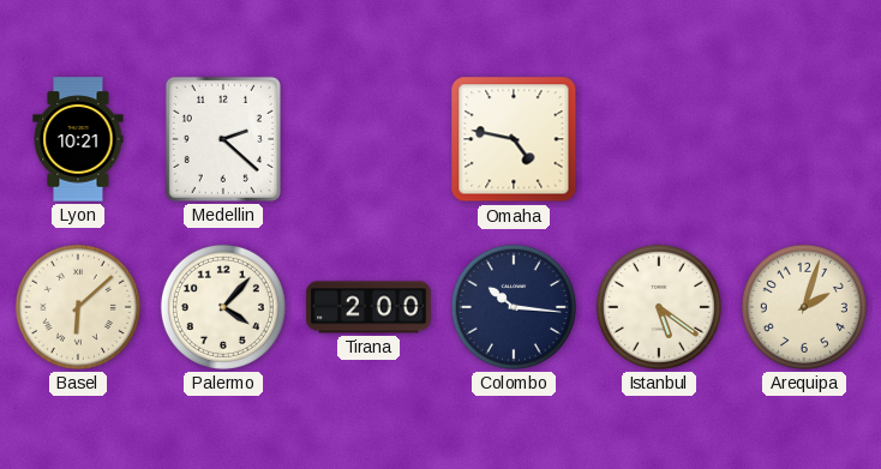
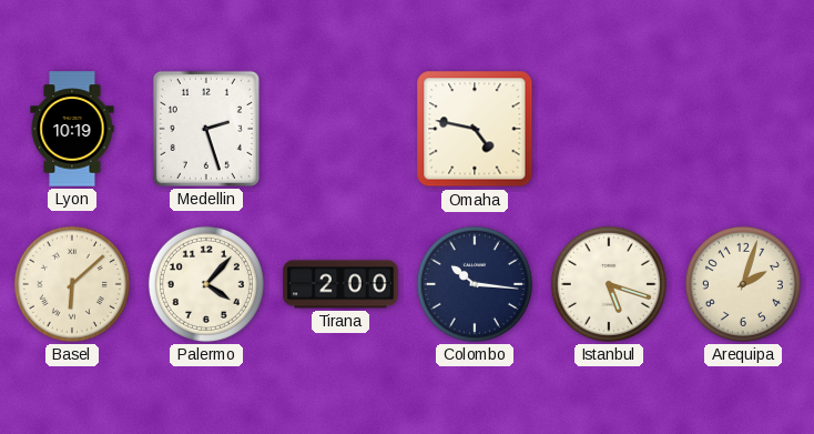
Lyon: 10:21 -> 10:19 (72, 129)
Medellin: 2:22 -> 2:27 (206, 129)
Istanbul: 5:21 -> 5:18 (609, 284)
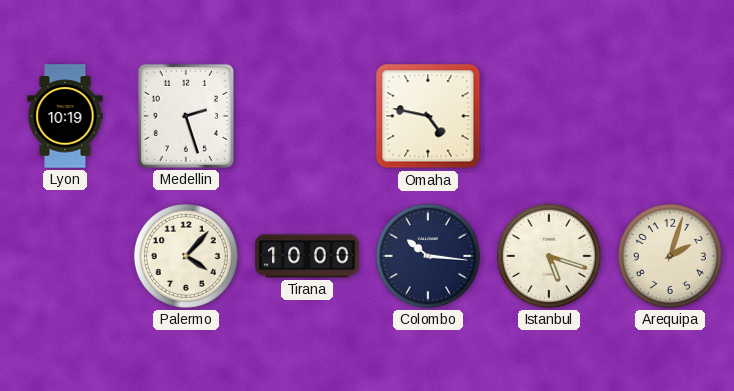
Basel: 6:08 -> none (72, 284)
Tirana: 2:00 -> 10:00 (307, 256)
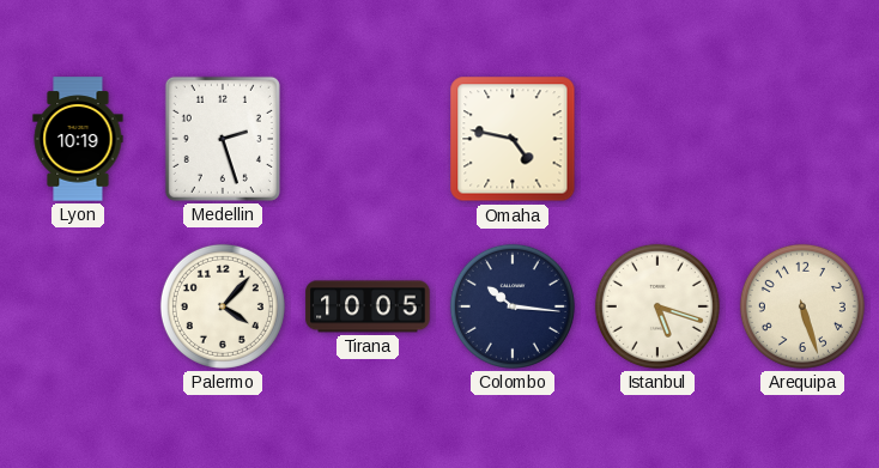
Tirana: 10:00 -> 10:05 (368, 306)
Arequipa: 2:03 -> 5:27 (802, 306)
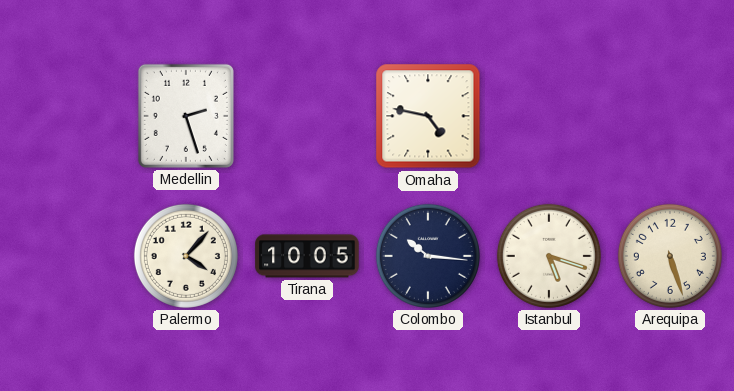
Lyon: 10:19 -> none (78, 139)
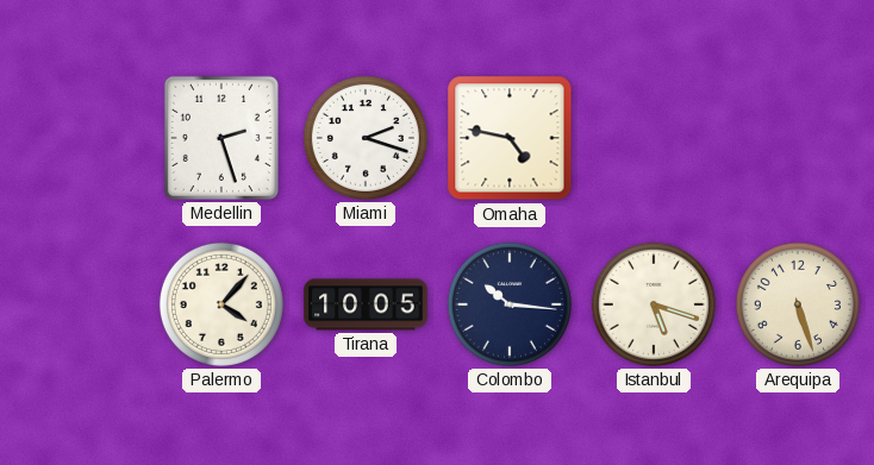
Miami: none -> 2:18 (366, 138)
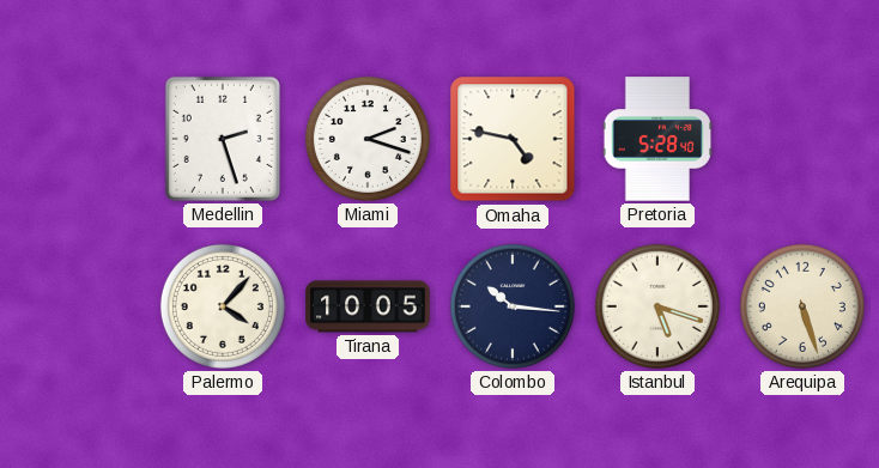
Pretoria: none -> 5:28 (657, 139)
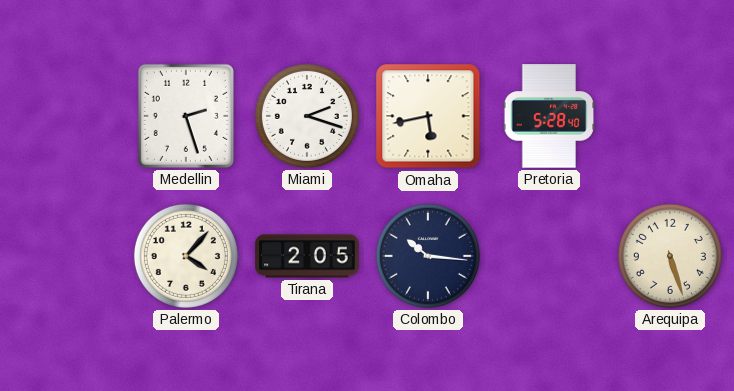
Omaha: 4:47 -> 5:43 (428, 116)
Tirana: 10:05 -> 2:05 (307, 256)
Istanbul: 5:18 -> none (657, 306)
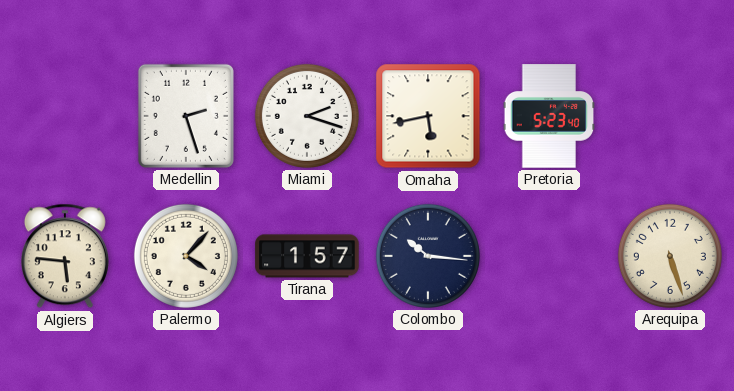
Pretoria: 5:28 -> 5:23 (549, 116)
Algiers: none -> 5:46 (65, 256)
Tirana: 2:05 -> 1:57 (307, 256)
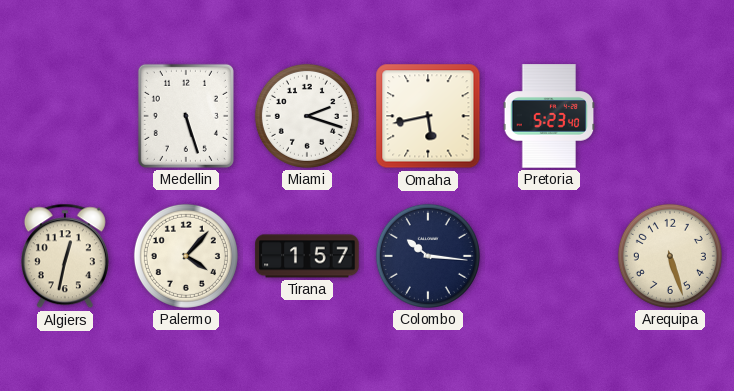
Medellin: 2:27 -> 5:27 (186, 116)
Algiers: 5:46 -> 12:32 (65, 256)
